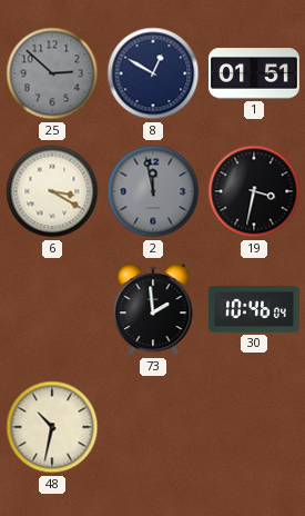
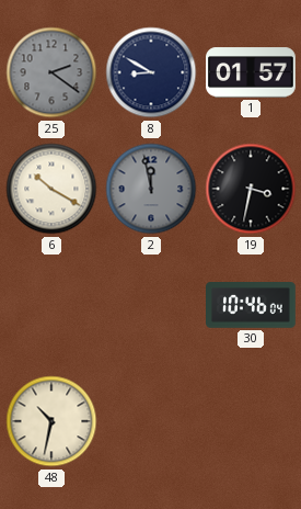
25: 2:52 -> 2:21 (51, 72)
8: 12:50 -> 8:50 (151, 72)
1: 01:51 -> 01:57 (252, 72)
6: 3:20 -> 10:20 (51, 189)
73: 1:59 -> none (153, 309)
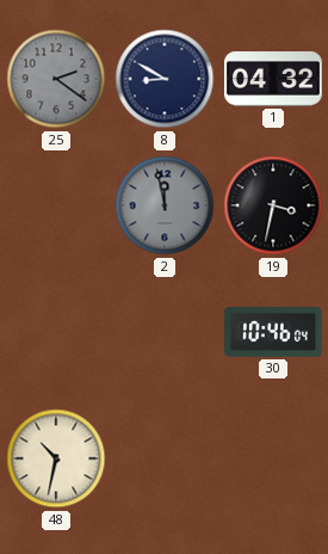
1: 01:57 -> 04:32 (274, 79)
6: 10:20 -> none (51, 189)
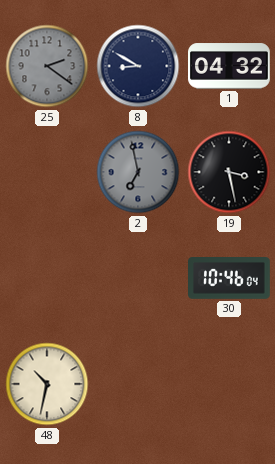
2: 11:58 -> 6:58 (138, 172)
19: 3:32 -> 3:28 (229, 172)
